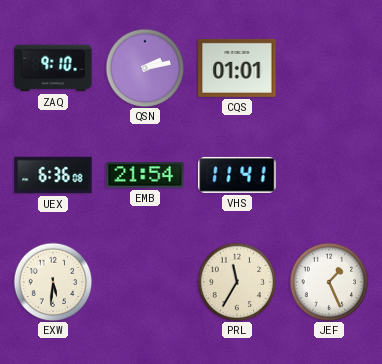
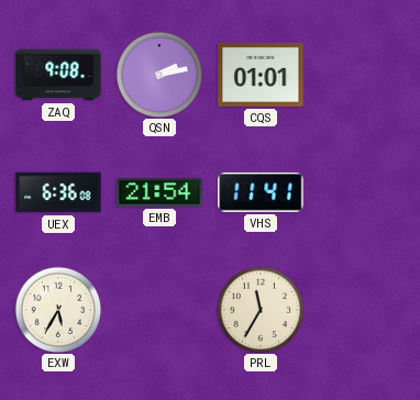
ZAQ: 9:10 -> 9:08 (58, 75)
EXW: 5:31 -> 5:35 (58, 310)
JEF: 1:26 -> none (329, 282)
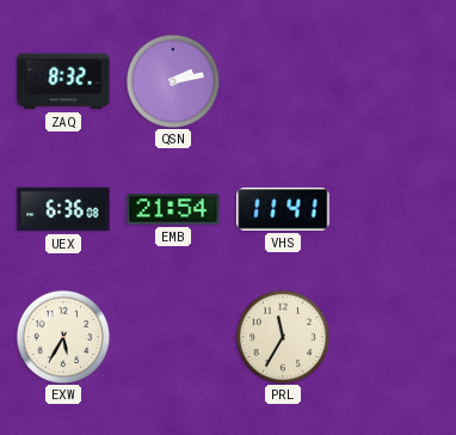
ZAQ: 9:08 -> 8:32 (63, 81)
CQS: 01:01 -> none (261, 75)
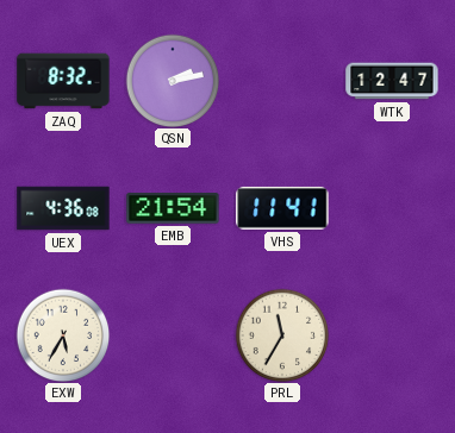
WTK: none -> 12:47 (392, 81)
UEX: 6:36 -> 4:36 (63, 208)
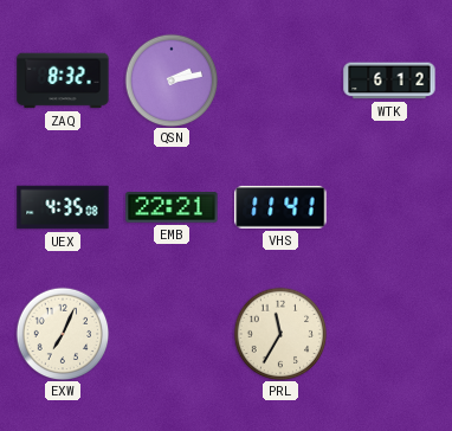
WTK: 12:47 -> 6:12 (389, 81)
UEX: 4:36 -> 4:35 (63, 207)
EMB: 21:54 -> 22:21 (172, 207)
EXW: 5:35 -> 7:04 (63, 334)
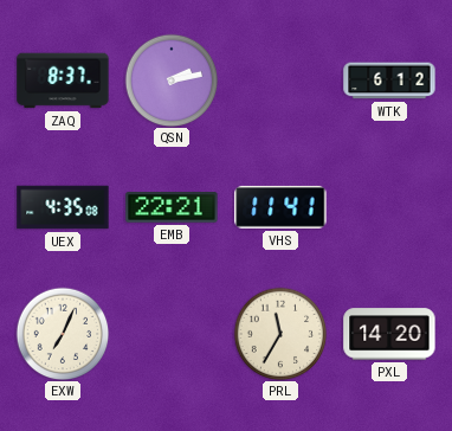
ZAQ: 8:32 -> 8:37 (63, 81)
PXL: none -> 14:20 (389, 334)
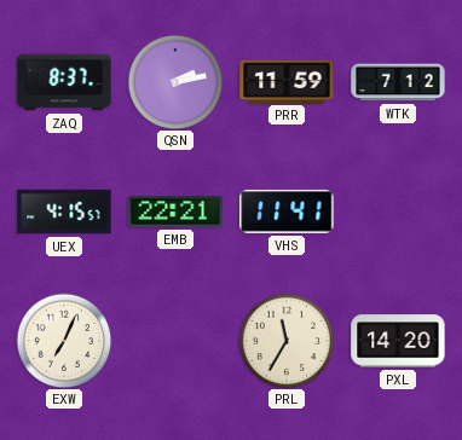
PRR: none -> 11:59 (287, 81)
WTK: 6:12 -> 7:12 (398, 82)
UEX: 4:35 -> 4:15 (64, 212)
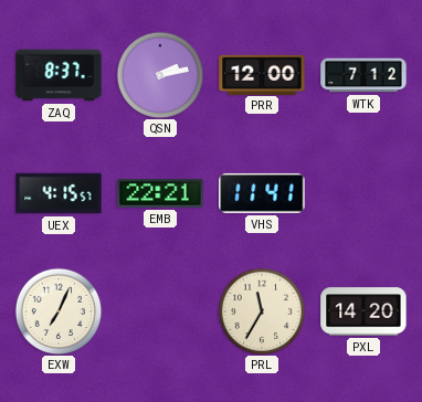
PRR: 11:59 -> 12:00 (262, 74)
